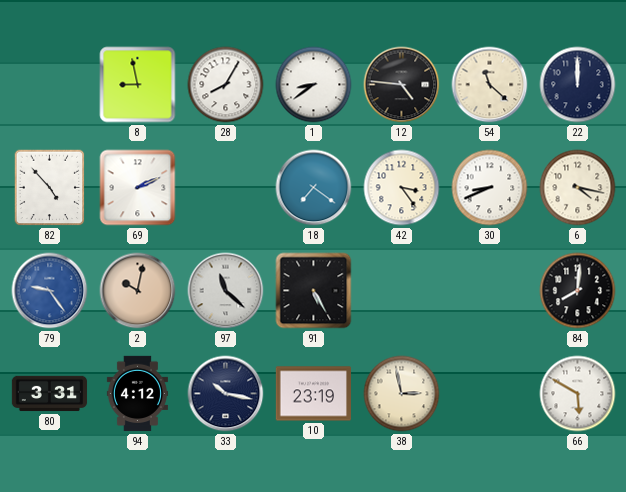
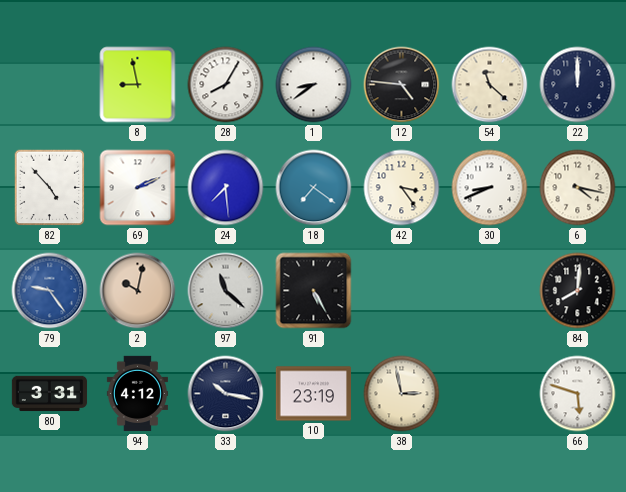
24: none -> 7:29 (226, 188)
66: 5:50 -> 5:48 (578, 394)
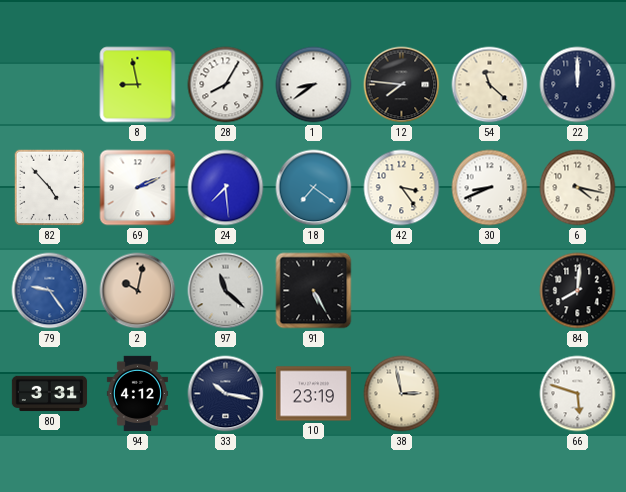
12: 4:46 -> 7:46 (402, 85)
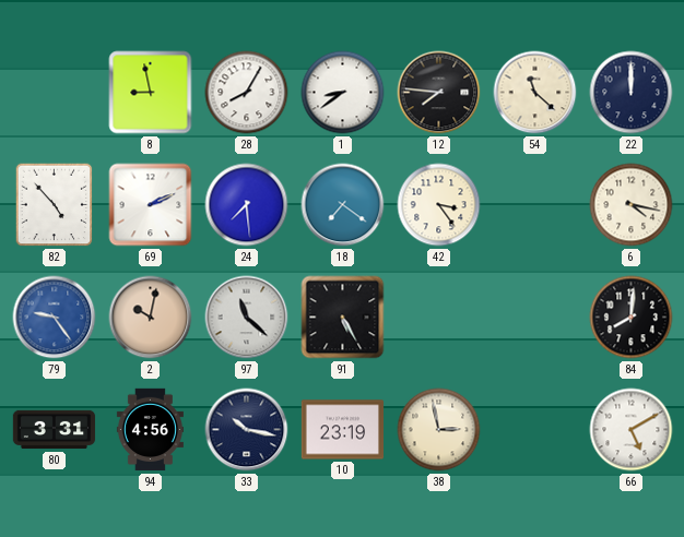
30: 8:41 -> none (490, 188)
94: 4:12 -> 4:56 (150, 430)
66: 5:48 -> 5:10 (632, 430)
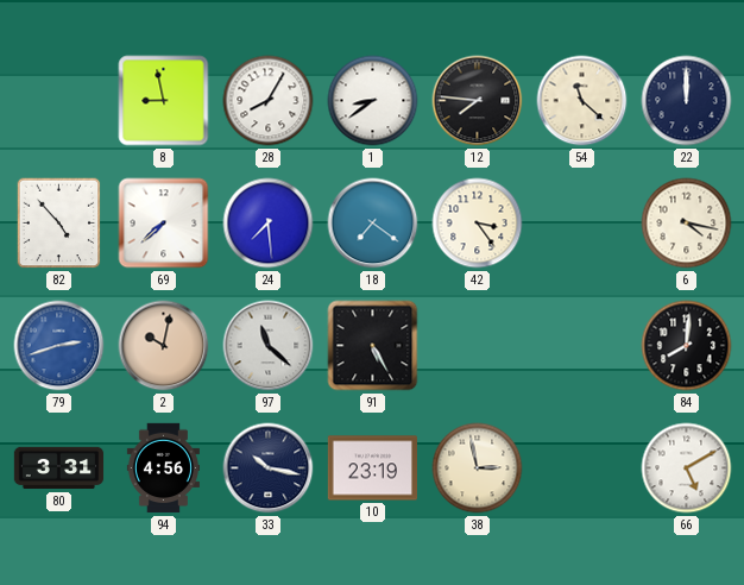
69: 2:11 -> 7:38 (164, 224)
79: 9:24 -> 2:42 (59, 346)
